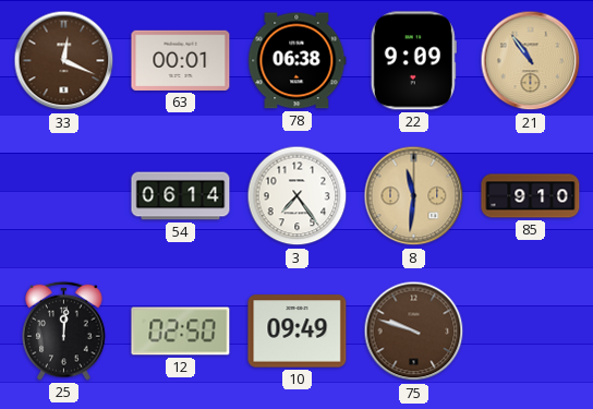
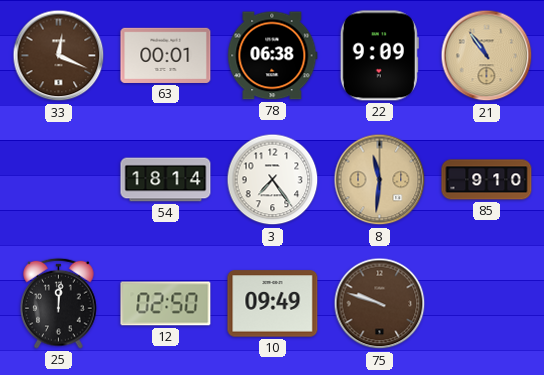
54: 06:14 -> 18:14 (166, 180)
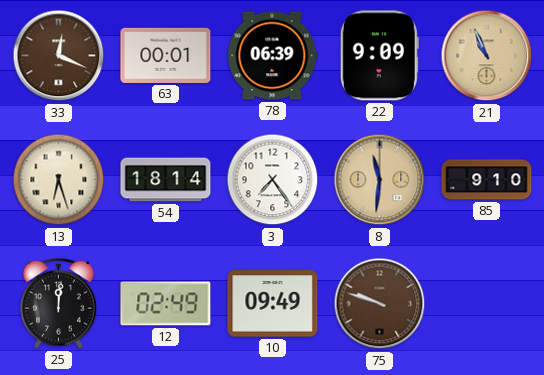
78: 06:38 -> 06:39 (273, 56)
21: 10:54 -> 10:56 (487, 56)
13: none -> 6:27 (59, 180)
12: 02:50 -> 02:49 (166, 304)
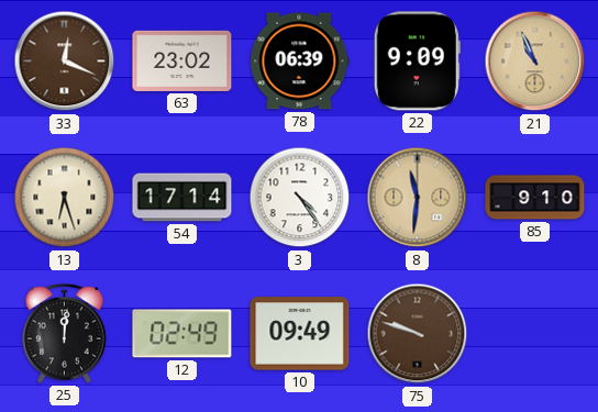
63: 00:01 -> 23:02 (182, 60)
54: 18:14 -> 17:14 (182, 198)
3: 7:24 -> 4:24 (300, 198)
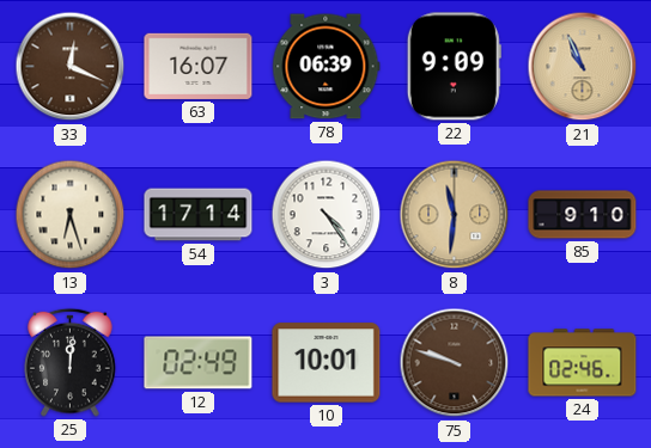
63: 23:02 -> 16:07 (199, 66)
10: 09:49 -> 10:01 (327, 363)
24: none -> 02:46 (583, 363)
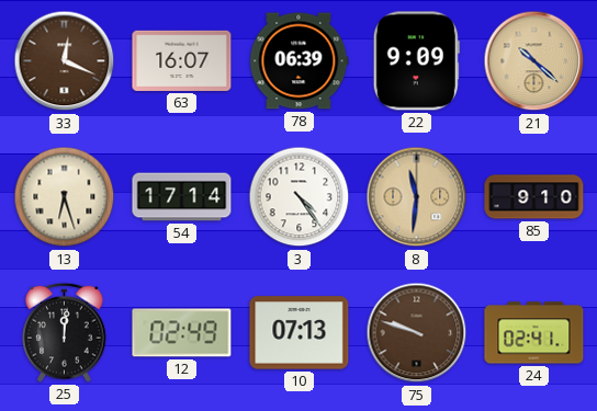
21: 10:56 -> 10:22 (534, 61)
10: 10:01 -> 07:13 (300, 333)
24: 02:46 -> 02:41 (534, 333)
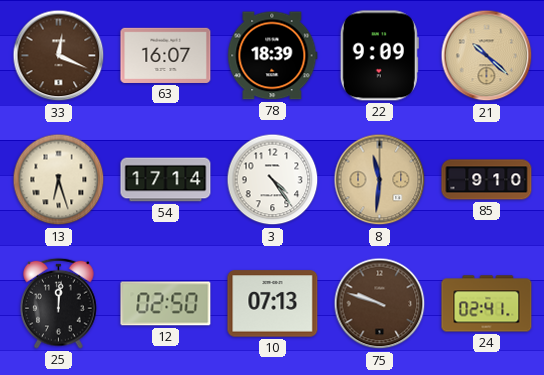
78: 06:39 -> 18:39 (273, 56)
12: 02:49 -> 02:50 (166, 304)
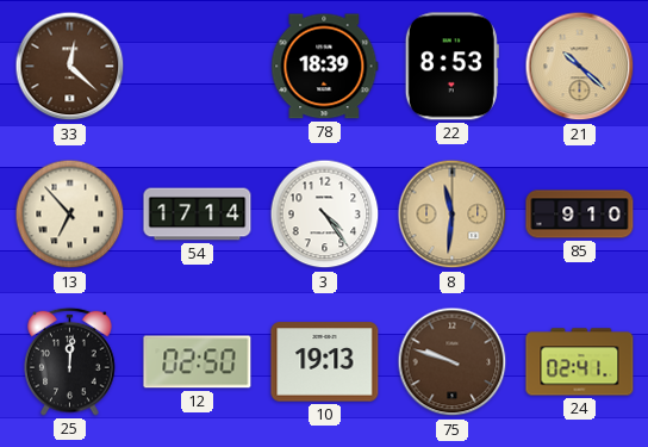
33: 12:19 -> 12:22 (70, 67)
63: 16:07 -> none (166, 55)
22: 9:09 -> 8:53 (451, 67)
13: 6:27 -> 6:53 (70, 215)
10: 07:13 -> 19:13 (325, 362)
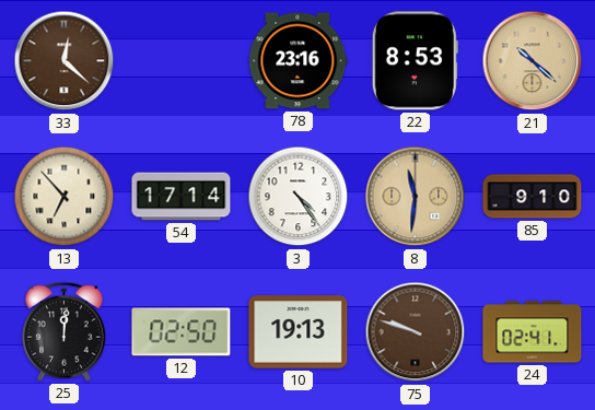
78: 18:39 -> 23:16 (299, 61)
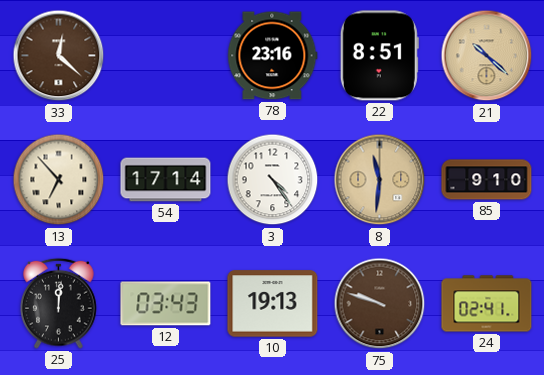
22: 8:53 -> 8:51 (379, 56)
12: 02:50 -> 03:43 (166, 304)
